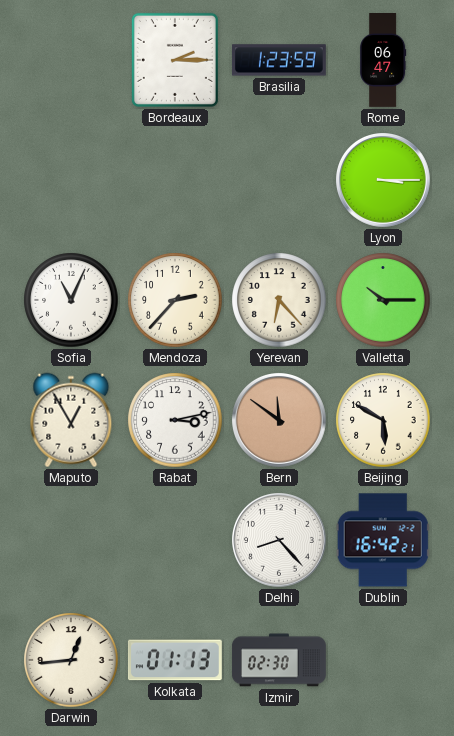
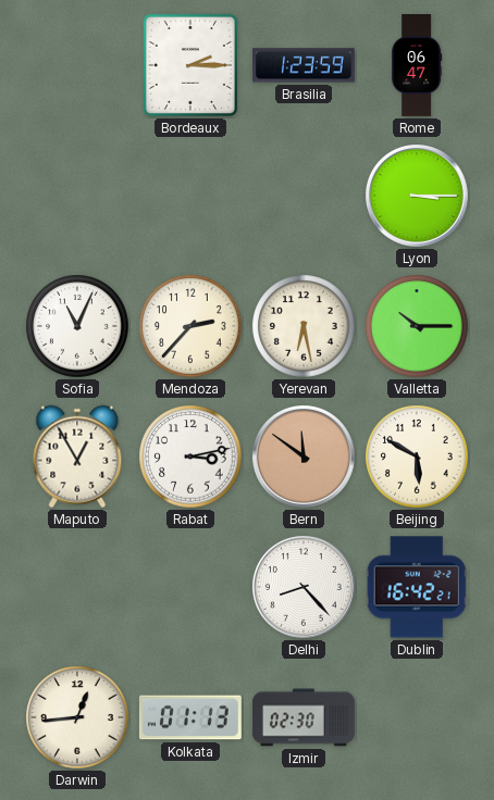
Yerevan: 6:23 -> 6:28 (304, 326)
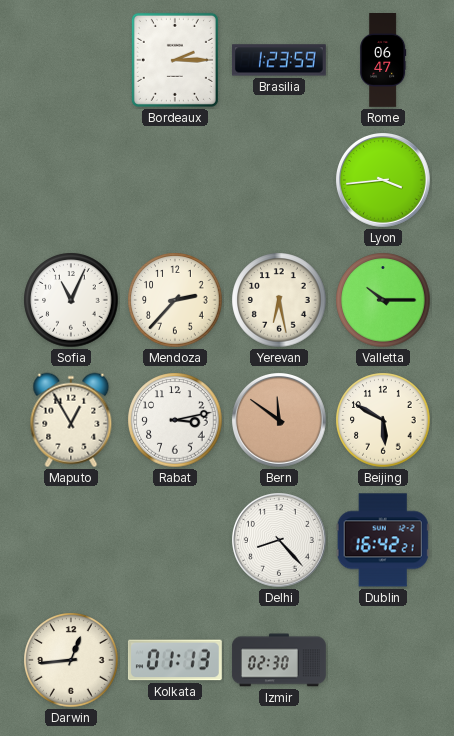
Lyon: 3:15 -> 3:44 (384, 181)
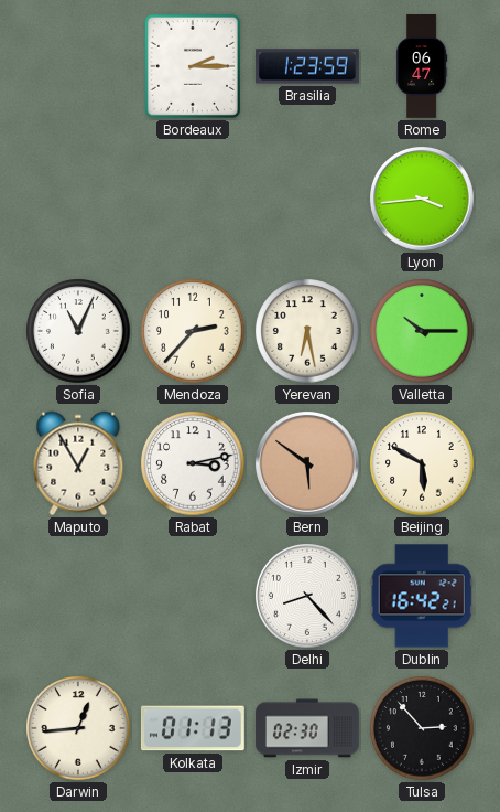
Bern: 11:51 -> 5:51 (308, 464)
Tulsa: none -> 2:53 (422, 728)
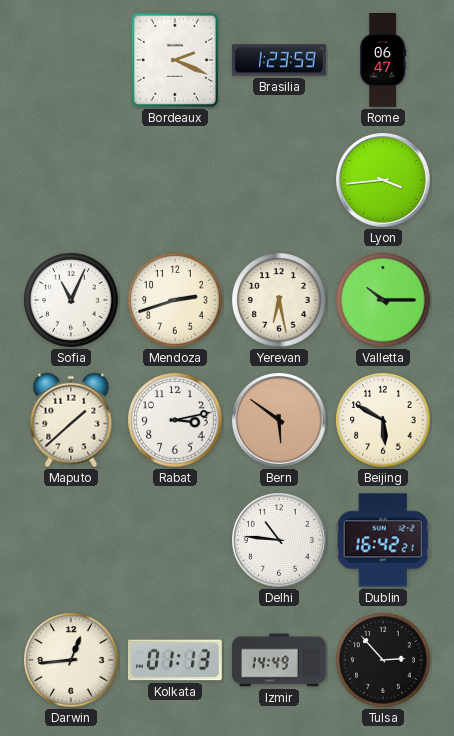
Bordeaux: 2:15 -> 2:19 (175, 60)
Mendoza: 2:37 -> 2:42 (175, 300)
Maputo: 12:55 -> 1:38 (71, 420)
Delhi: 8:23 -> 10:46 (280, 541)
Izmir: 02:30 -> 14:49 (279, 660)
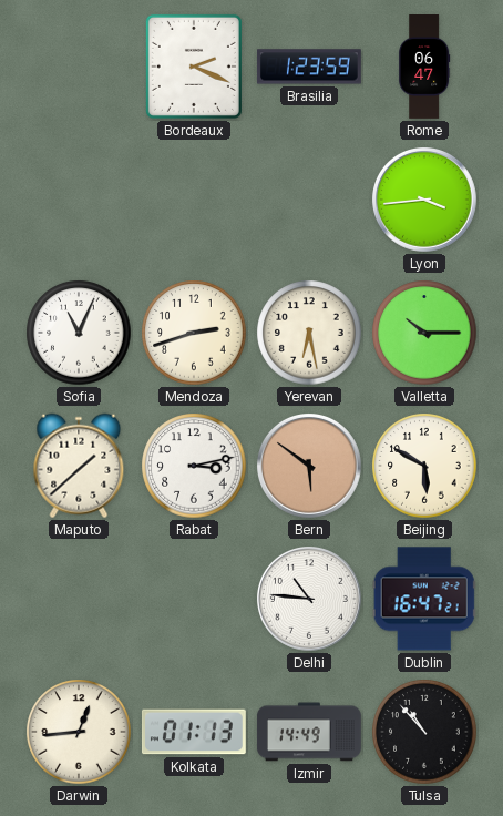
Dublin: 16:42 -> 16:47 (424, 599)
Tulsa: 2:53 -> 10:53 (424, 732)
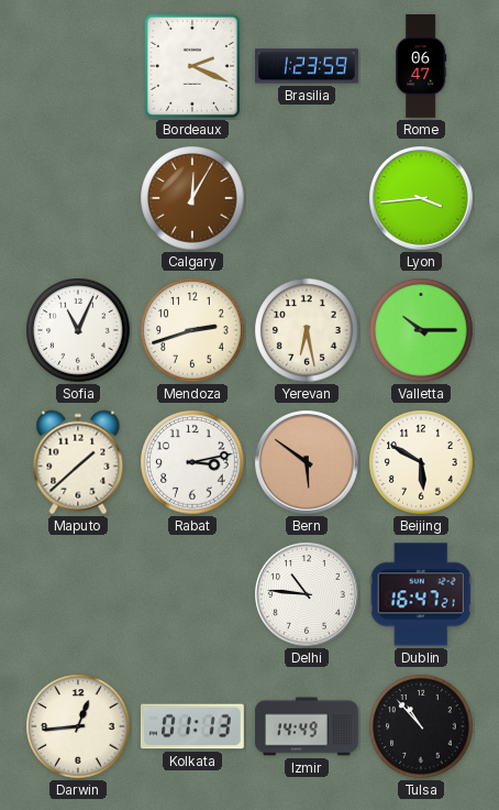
Calgary: none -> 12:05 (192, 198)
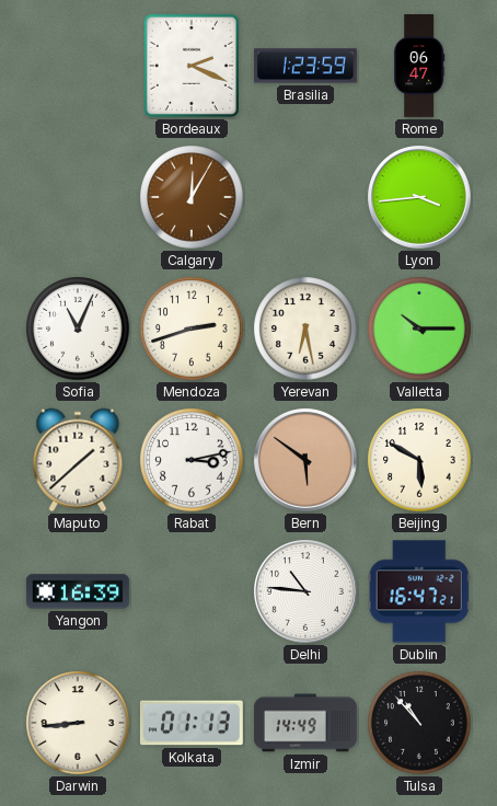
Yangon: none -> 16:39 (78, 591)
Darwin: 12:44 -> 8:44 (78, 723)
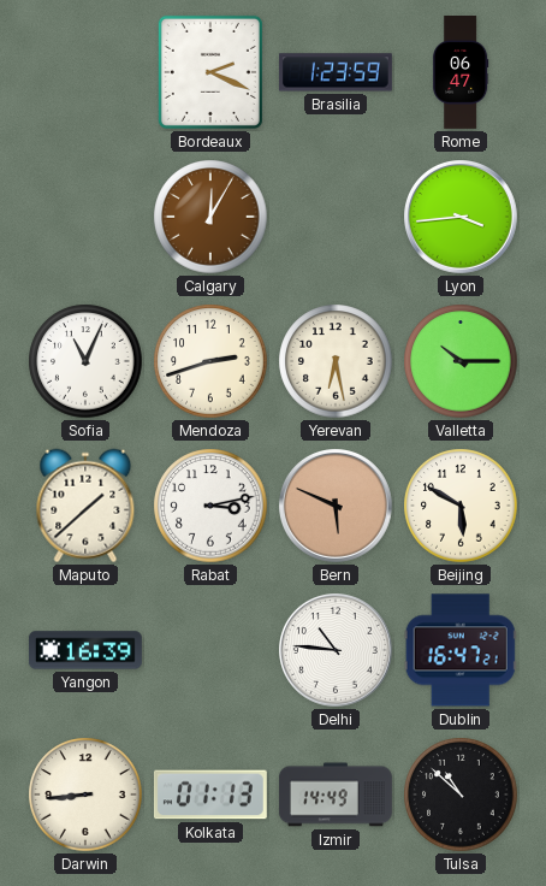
Bern: 5:51 -> 5:49 (337, 507)
Tulsa: 10:53 -> 10:52 (461, 795)
